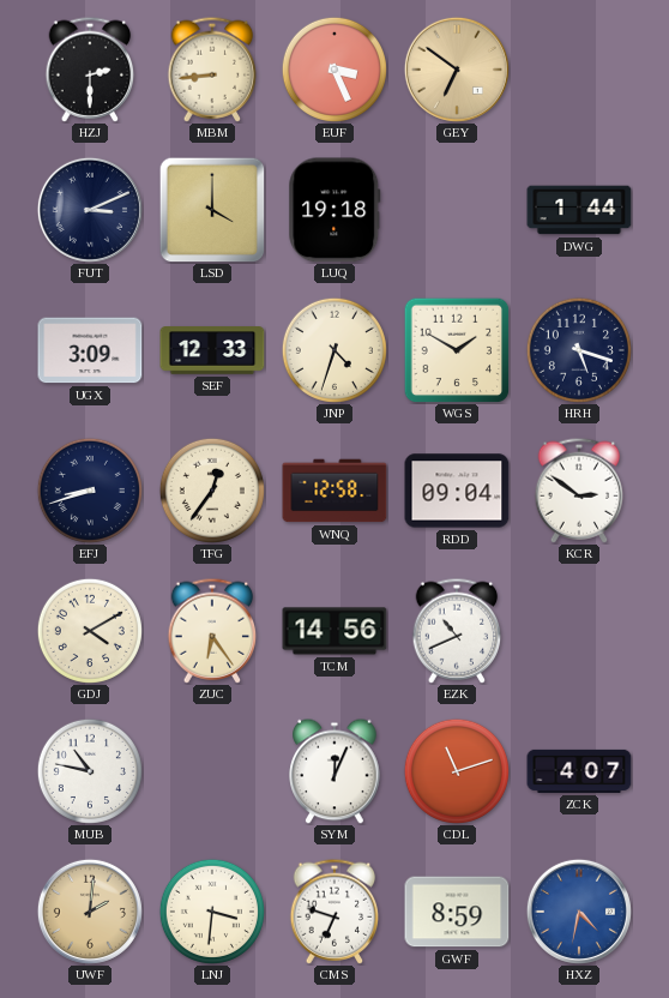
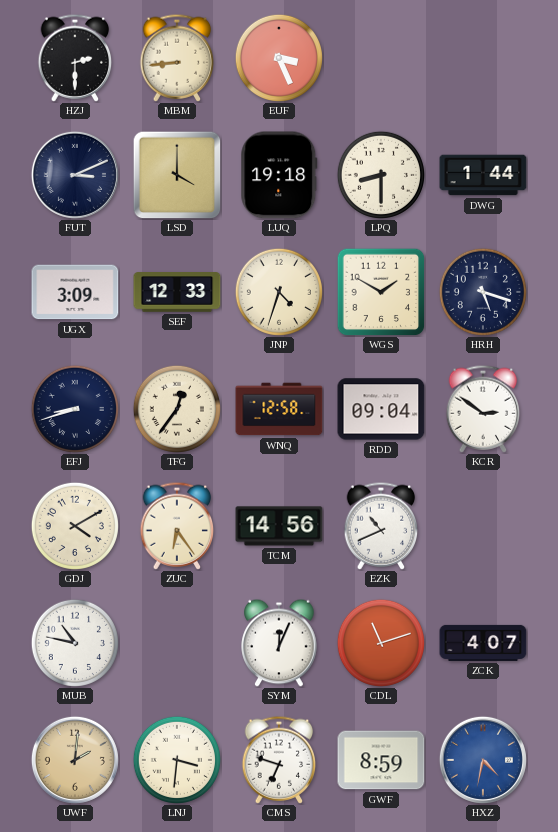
GEY: 6:51 -> none (457, 70)
LPQ: none -> 8:30 (381, 175)
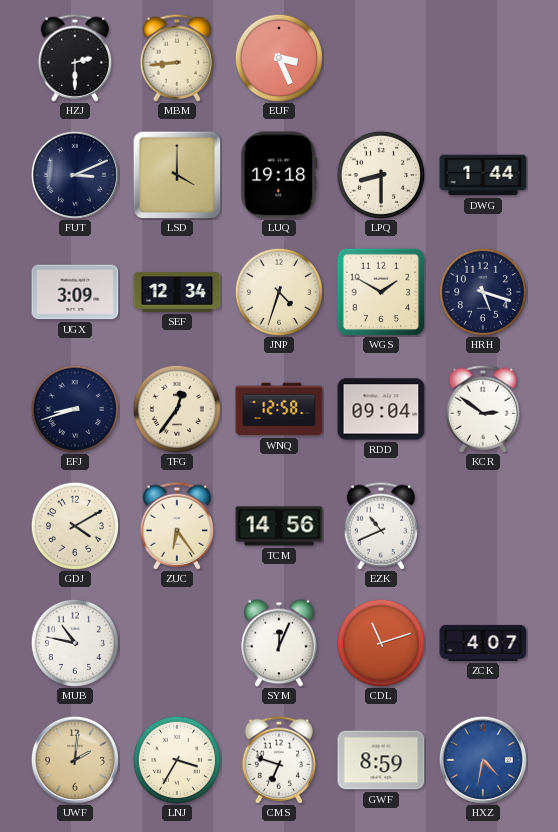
SEF: 12:33 -> 12:34 (177, 292)
LNJ: 3:31 -> 3:35 (177, 760)
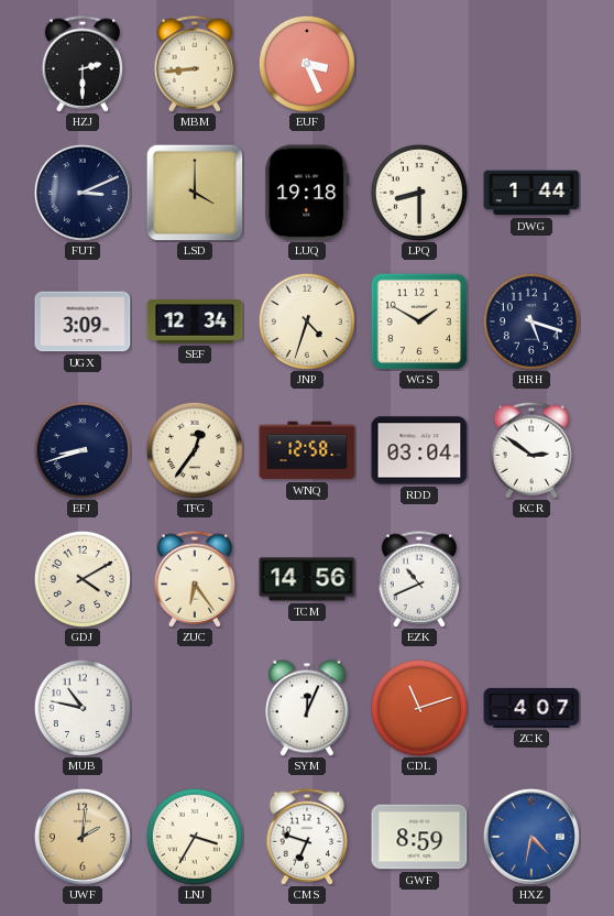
RDD: 09:04 -> 03:04 (419, 450)
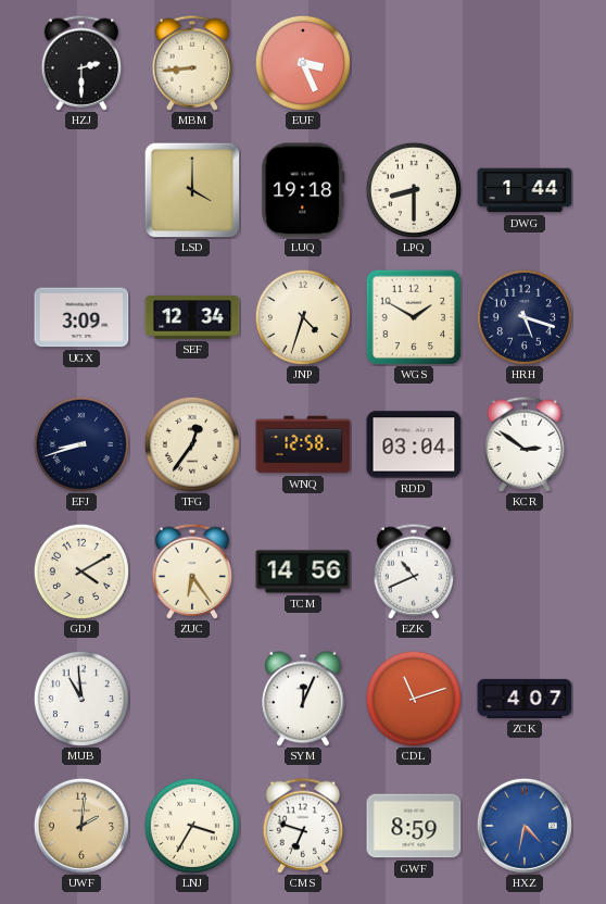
FUT: 3:11 -> none (83, 193)
MUB: 10:47 -> 10:59 (81, 699)
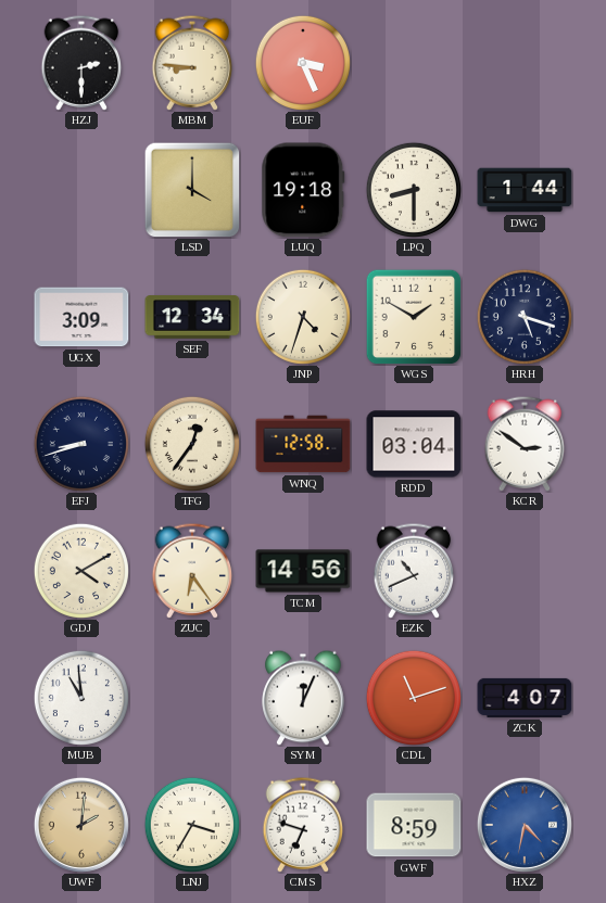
MBM: 8:44 -> 8:46 (192, 63)
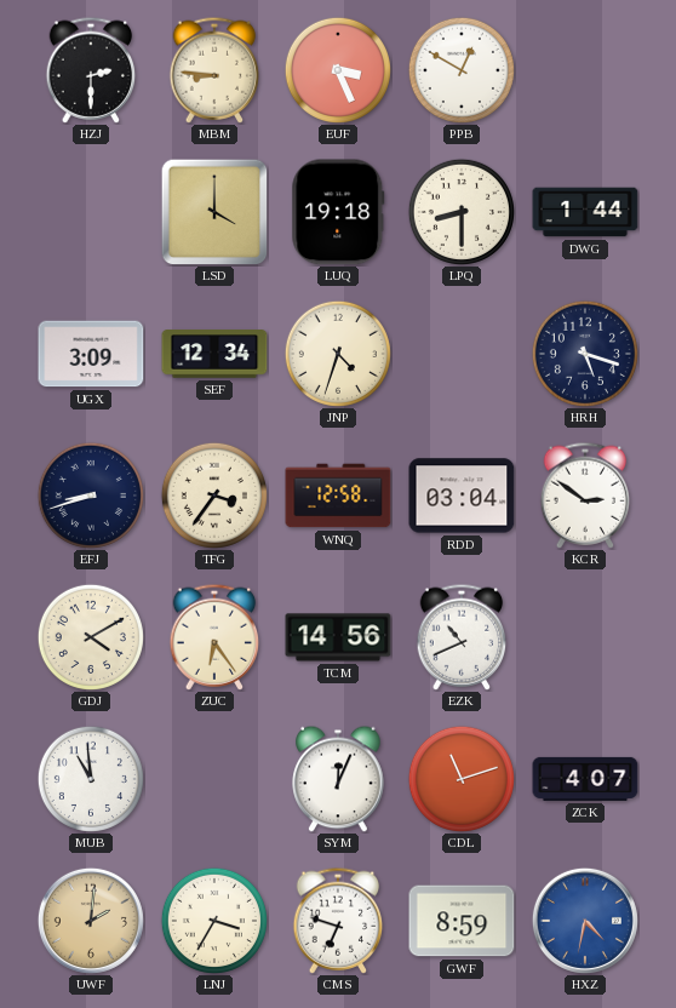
PPB: none -> 12:50 (462, 70)
WGS: 1:50 -> none (414, 317)
TFG: 12:36 -> 3:36 (214, 496)
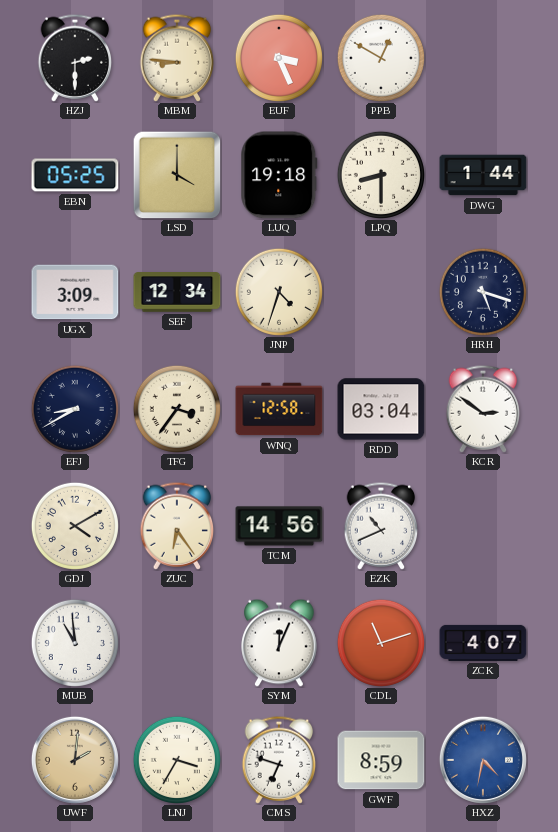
EBN: none -> 05:25 (75, 175)
EFJ: 8:42 -> 8:40 (75, 409)
